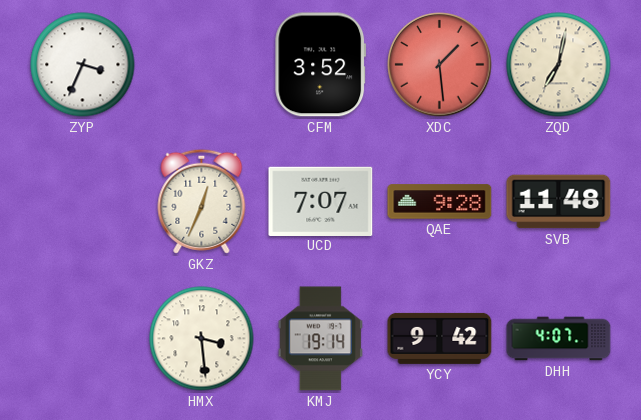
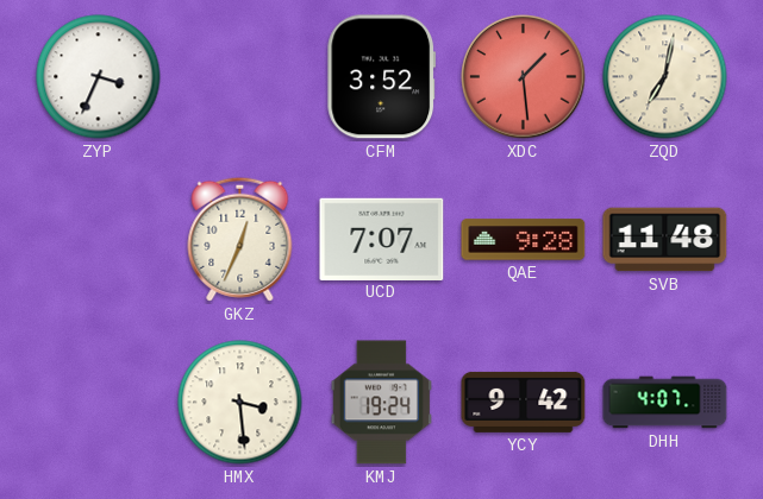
KMJ: 19:14 -> 19:24 (381, 403)
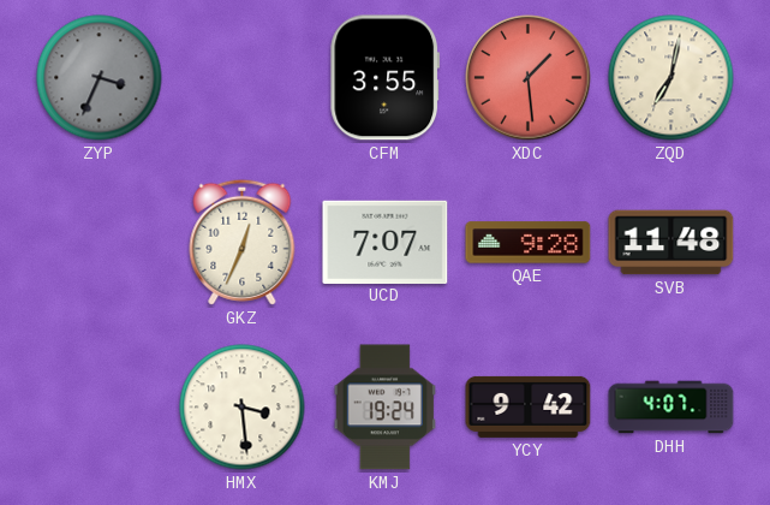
ZYP dial: white -> grey (100, 78)
CFM: 3:52 -> 3:55 (386, 78)
